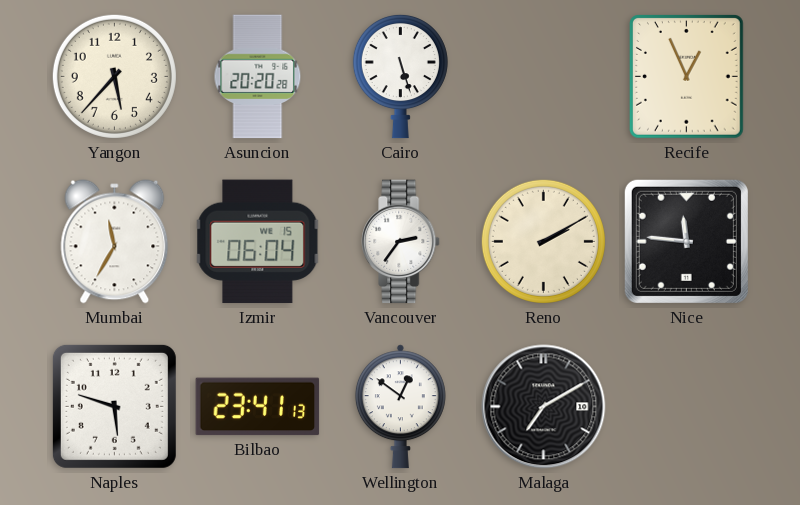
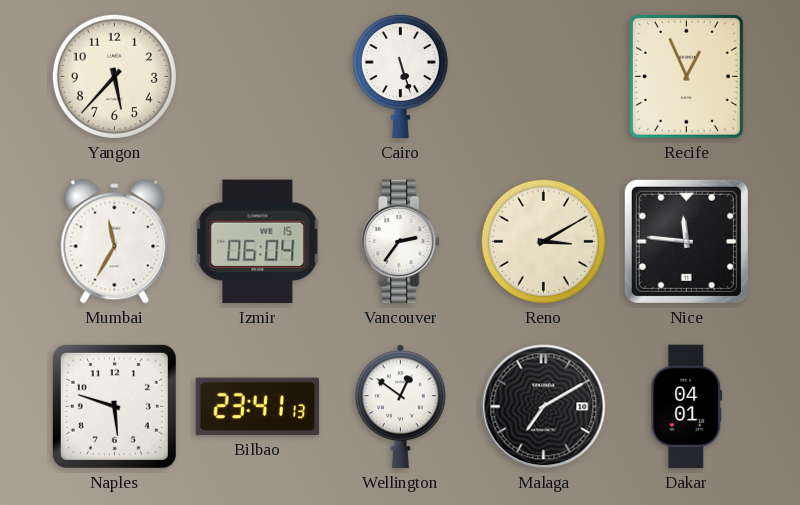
Asuncion: 20:20 -> none (258, 77)
Reno: 2:10 -> 3:10 (543, 241)
Dakar: none -> 04:01 (687, 407)
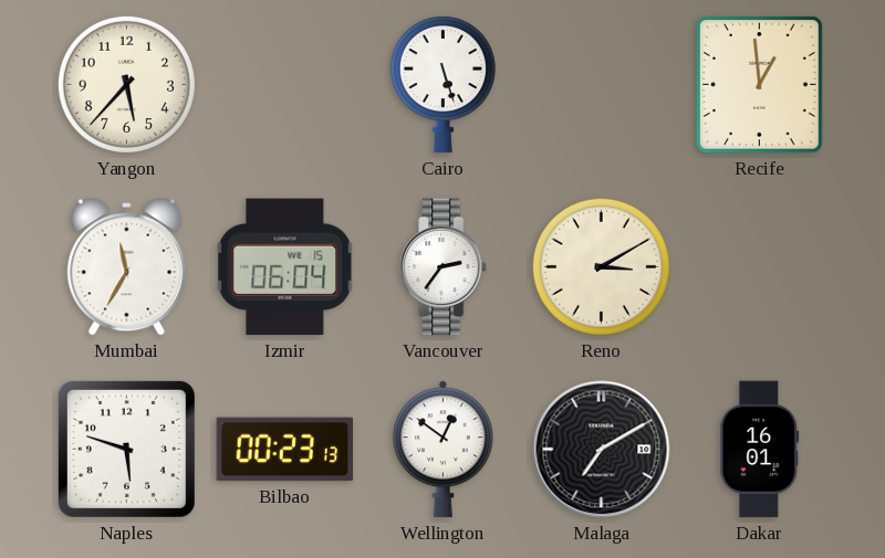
Recife: 12:56 -> 12:59 (760, 85)
Nice: 11:46 -> none (686, 241)
Bilbao: 23:41 -> 00:23 (285, 450)
Dakar: 04:01 -> 16:01 (760, 450)
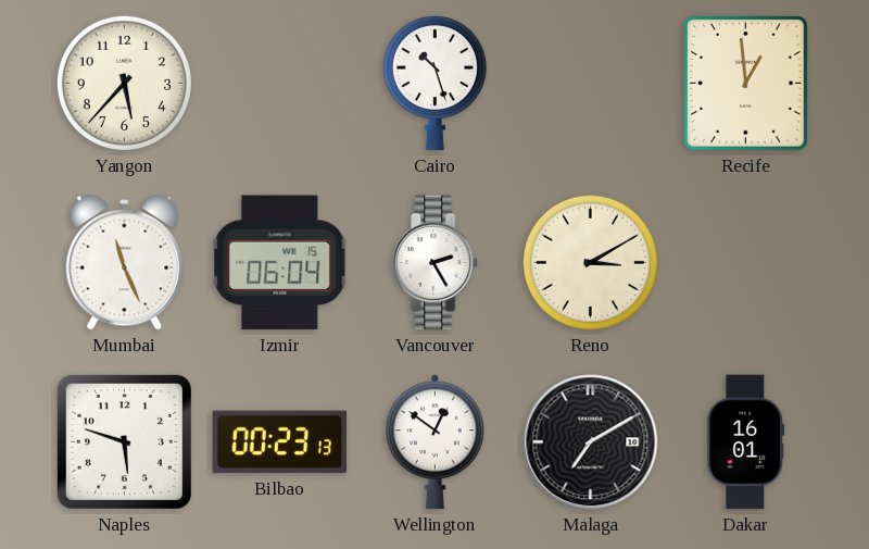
Cairo: 5:27 -> 10:27 (434, 83)
Mumbai: 11:35 -> 11:26 (125, 263)
Vancouver: 2:36 -> 2:25 (436, 263)
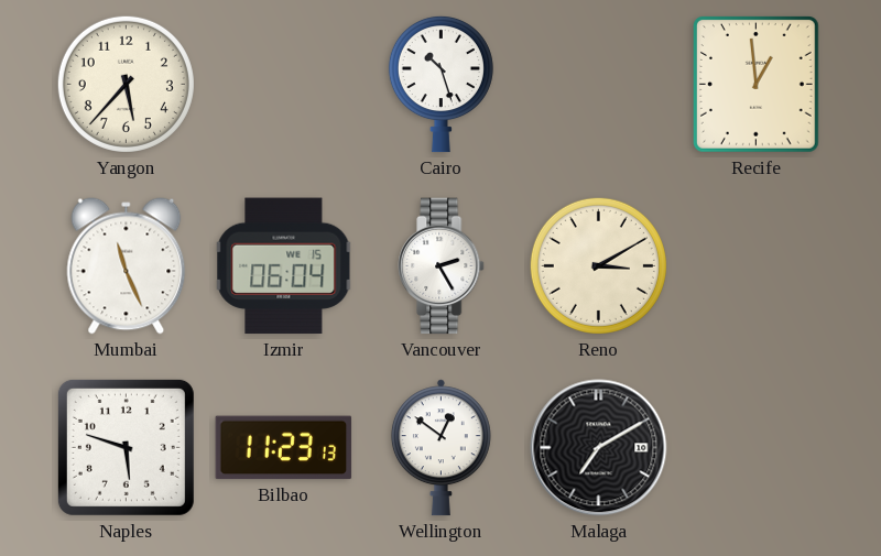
Bilbao: 00:23 -> 11:23 (284, 448)
Dakar: 16:01 -> none (746, 442)
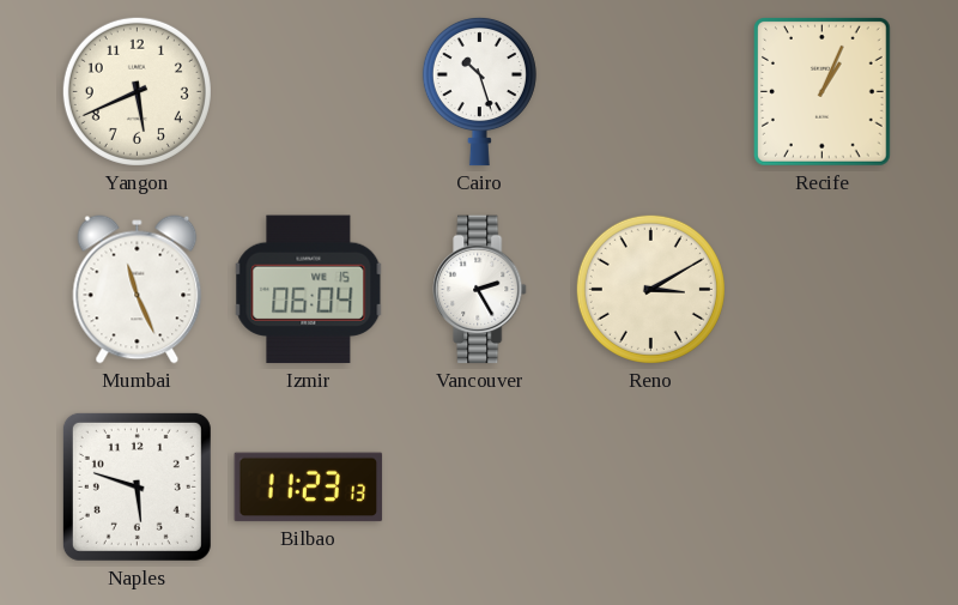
Yangon: 5:37 -> 5:41 (137, 91)
Recife: 12:59 -> 1:04 (823, 92)
Wellington: 12:51 -> none (440, 448)
Malaga: 7:10 -> none (599, 448)
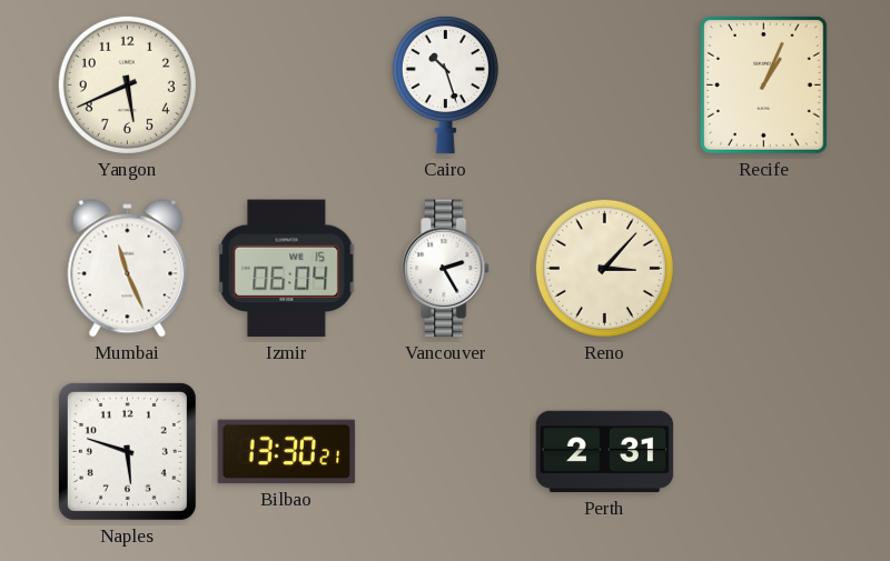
Reno: 3:10 -> 3:07 (604, 268)
Bilbao: 11:23 -> 13:30 (287, 452)
Perth: none -> 2:31 (605, 452)
